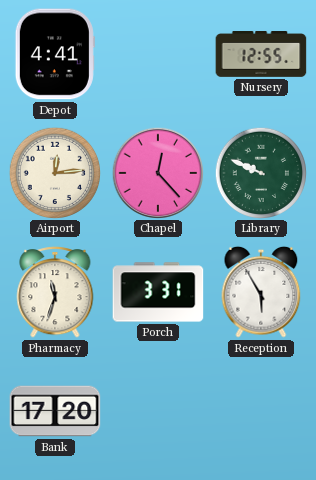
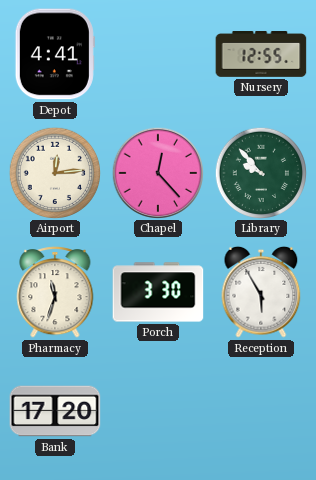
Library: 9:49 -> 9:53 (260, 172)
Porch: 3:31 -> 3:30 (158, 292)
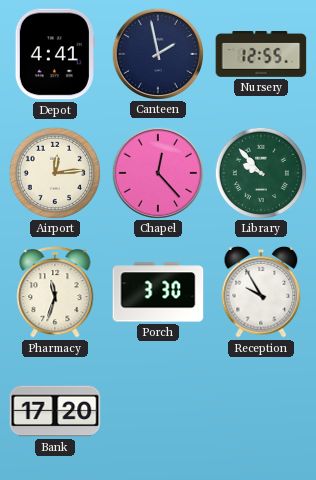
Canteen: none -> 1:58 (157, 53)
Reception: 5:55 -> 9:55 (261, 292)
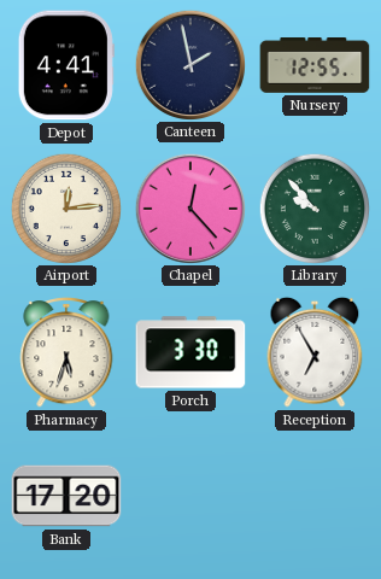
Pharmacy: 11:33 -> 5:33 (66, 353)
Reception: 9:55 -> 6:55 (315, 352)
